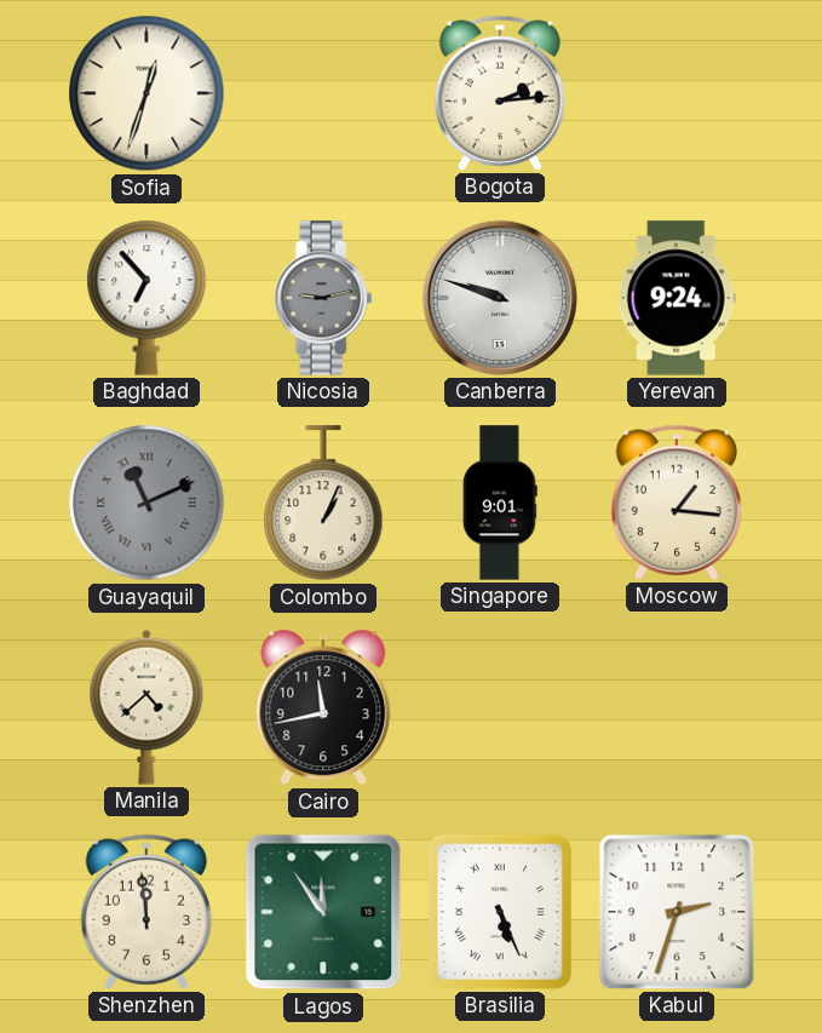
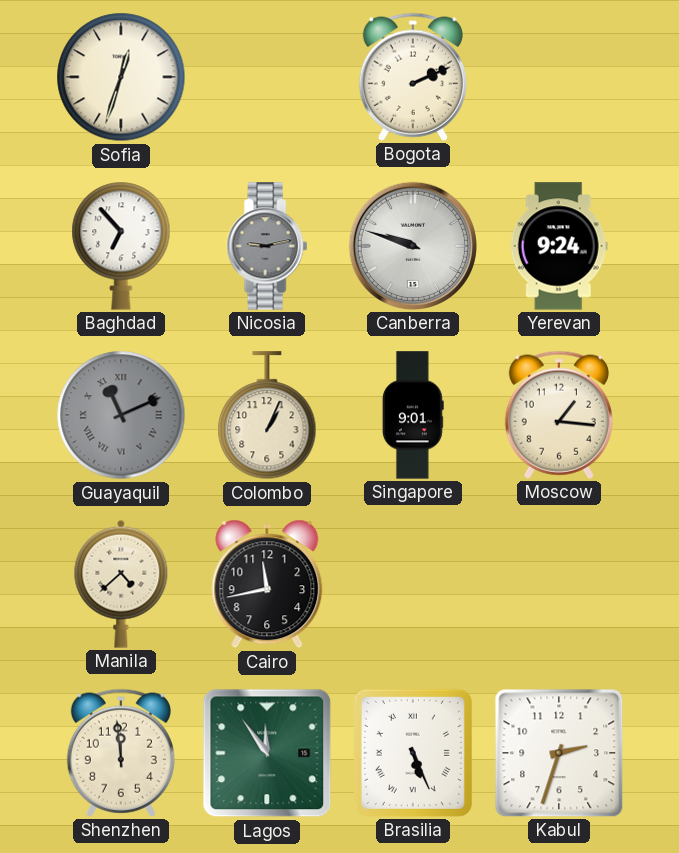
Bogota: 2:14 -> 2:11 (413, 77)
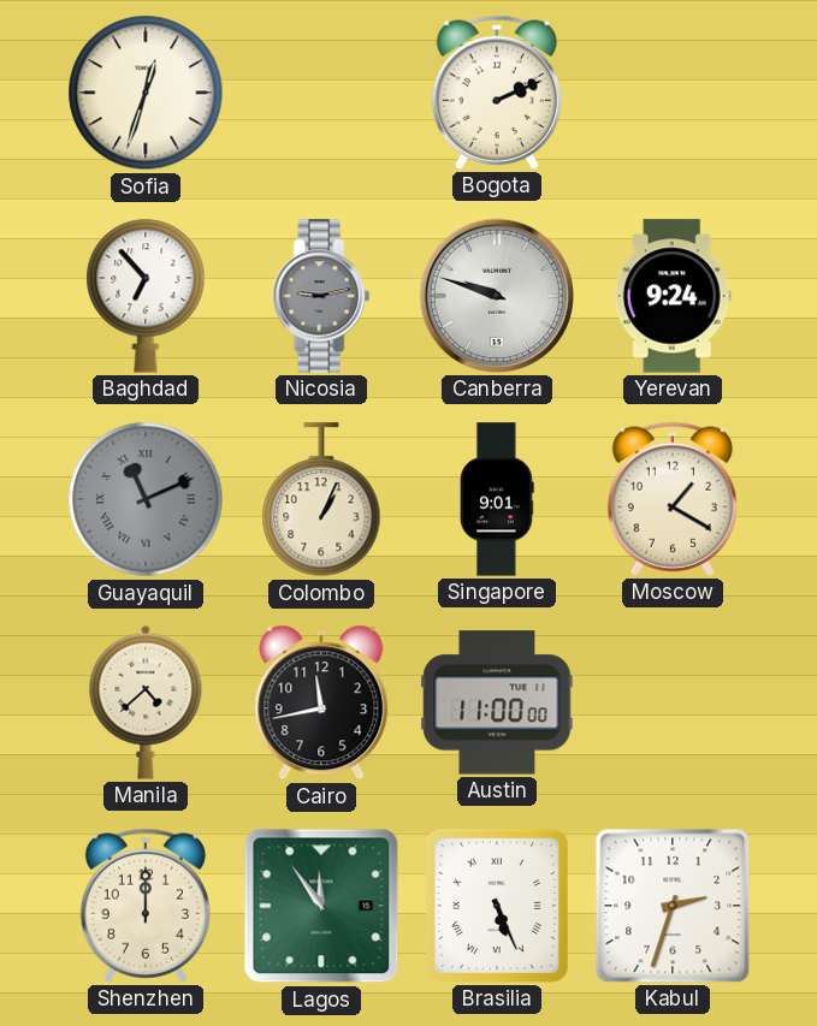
Moscow: 1:16 -> 1:20 (673, 499)
Austin: none -> 11:00 (497, 702)
Shenzhen: 11:59 -> 12:00 (146, 906)
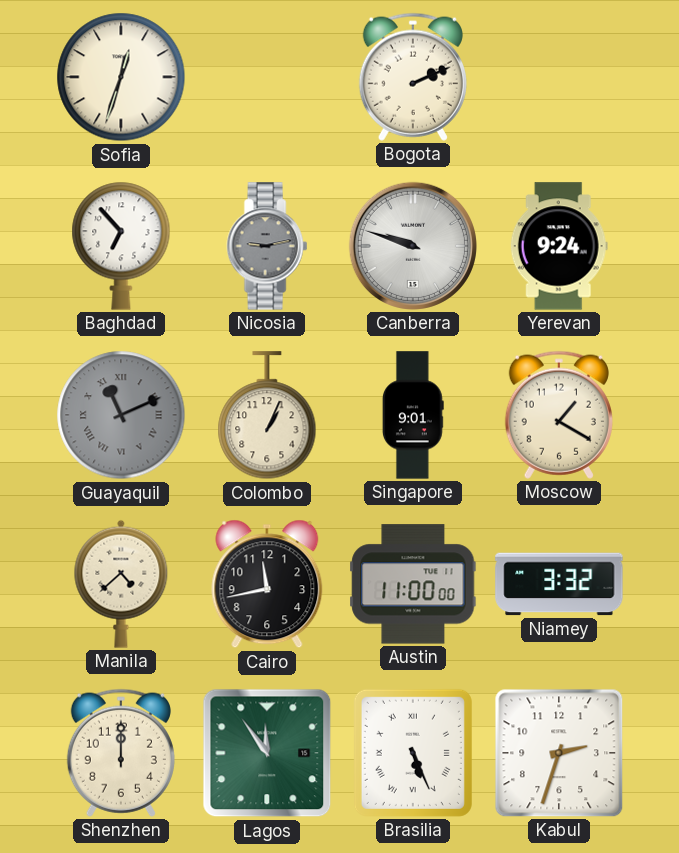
Niamey: none -> 3:32 (559, 584)
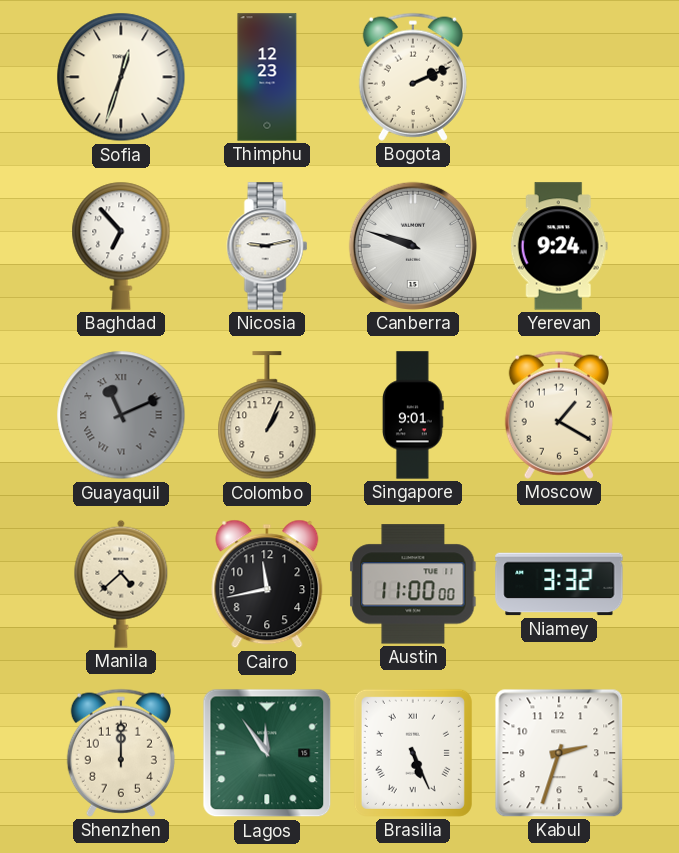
Thimphu: none -> 12:23 (267, 77)
Nicosia dial: grey -> white (267, 246)
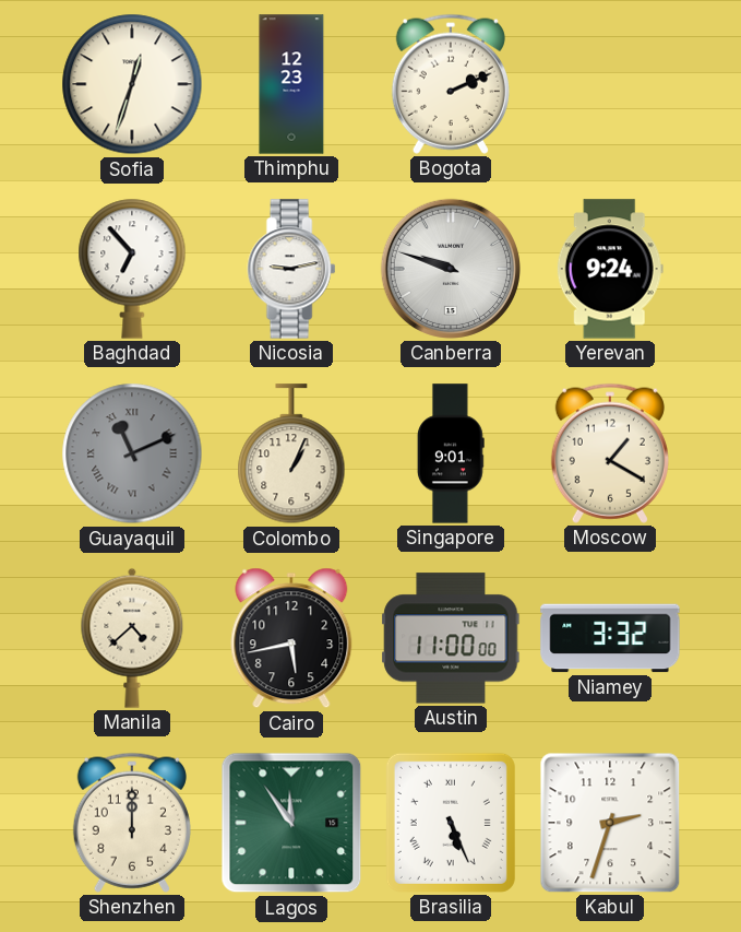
Cairo: 11:43 -> 5:43 (291, 638)
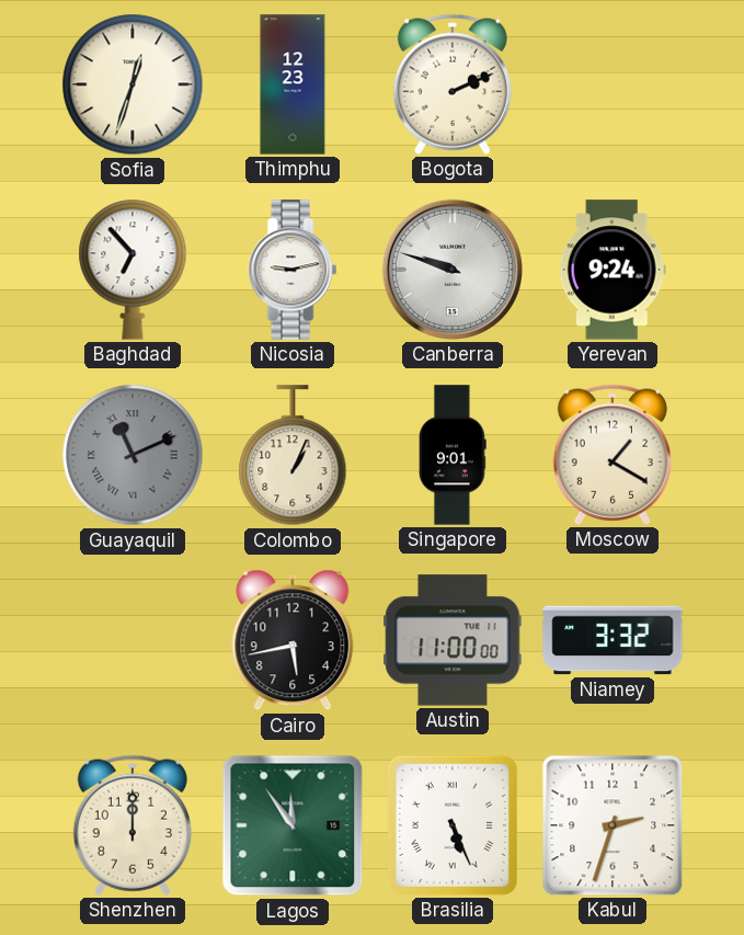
Manila: 4:38 -> none (132, 638)
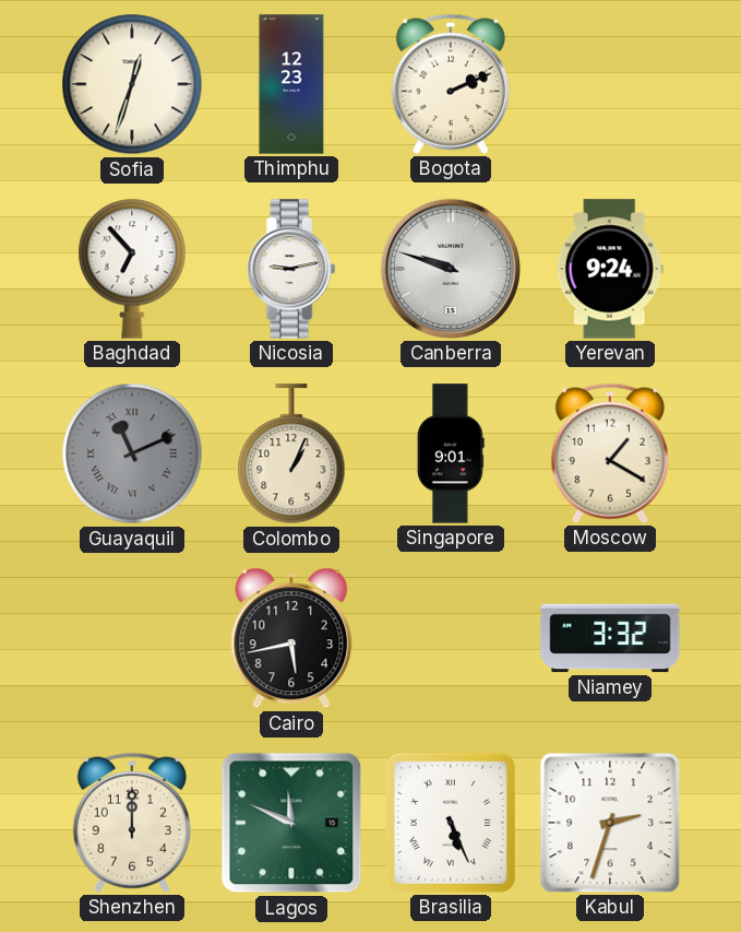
Austin: 11:00 -> none (453, 640)
Lagos: 11:54 -> 11:49 (291, 823)
